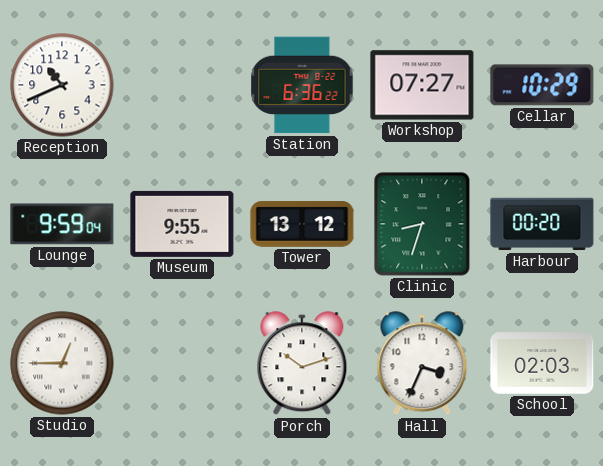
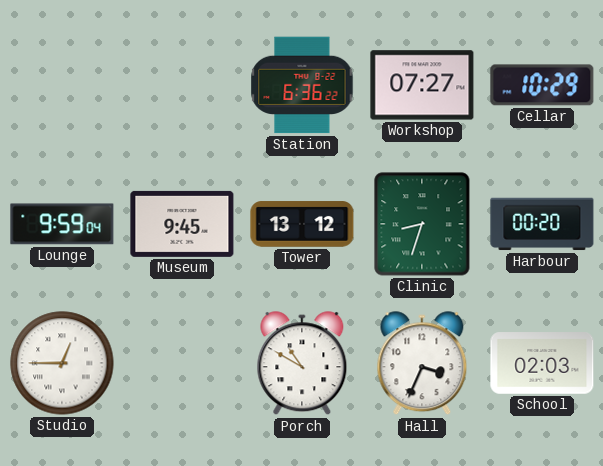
Reception: 10:41 -> none (62, 85)
Museum: 9:55 -> 9:45 (182, 224)
Porch: 10:12 -> 10:50 (302, 364)
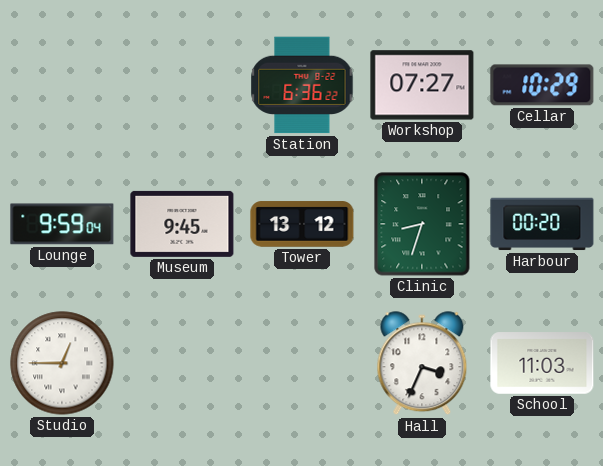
Porch: 10:50 -> none (302, 364)
School: 02:03 -> 11:03 (542, 363)
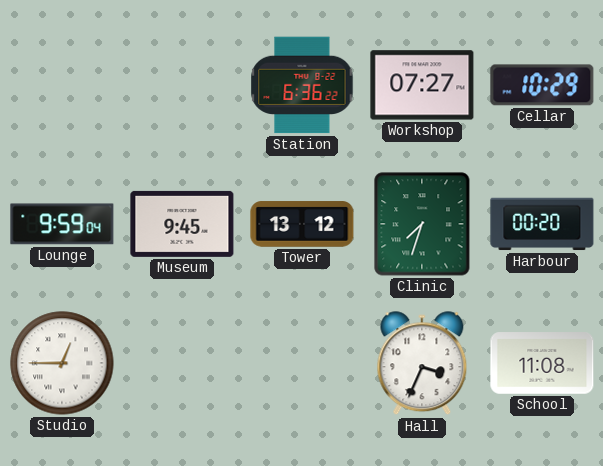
Clinic: 8:33 -> 7:33 (422, 224)
School: 11:03 -> 11:08 (542, 363)
